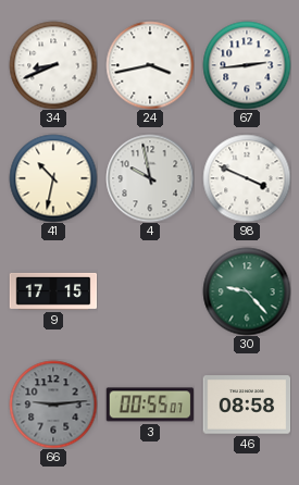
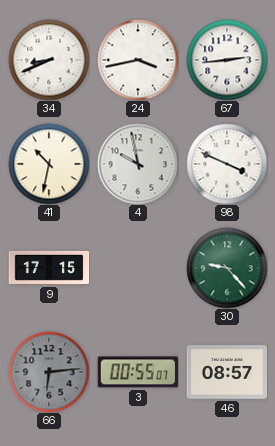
66: 9:14 -> 6:14 (49, 372)
46: 08:58 -> 08:57 (227, 372)
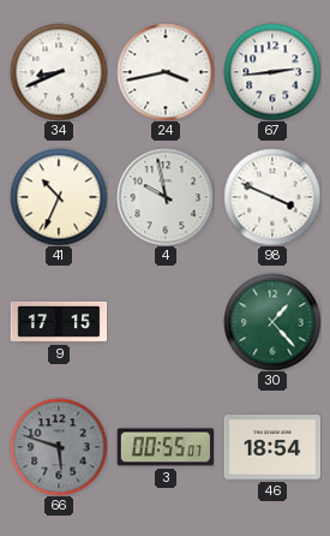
41: 10:32 -> 10:34 (59, 197)
30: 9:23 -> 1:23 (272, 322)
66: 6:14 -> 5:48 (59, 447)
46: 08:57 -> 18:54 (272, 447)
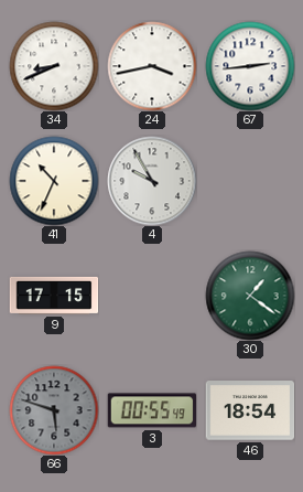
4: 9:58 -> 9:55 (152, 181)
98: 3:49 -> none (272, 197)
30: 1:23 -> 1:21 (250, 296)
3: 00:55:07 -> 00:55:49 (152, 410)
